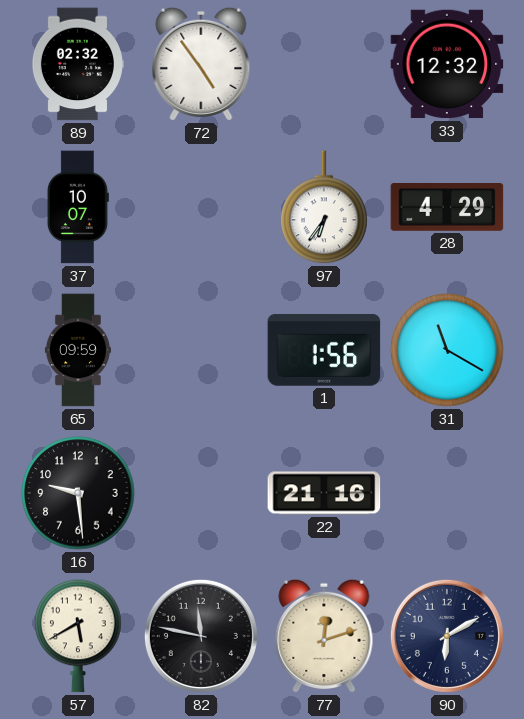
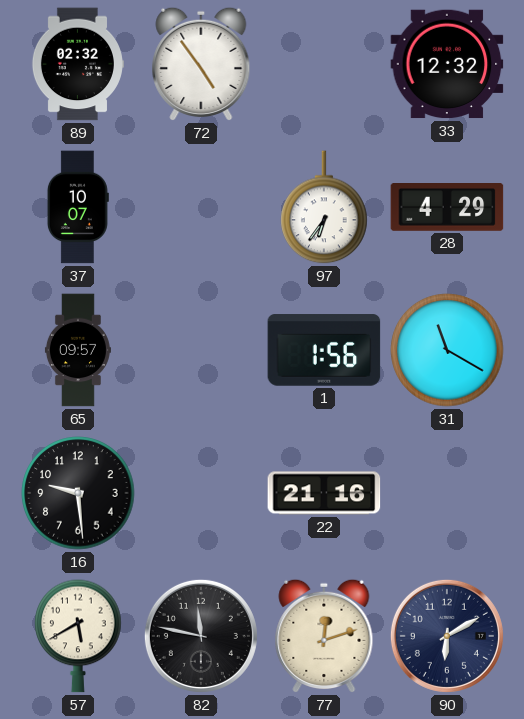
65: 09:59 -> 09:57 (78, 350)
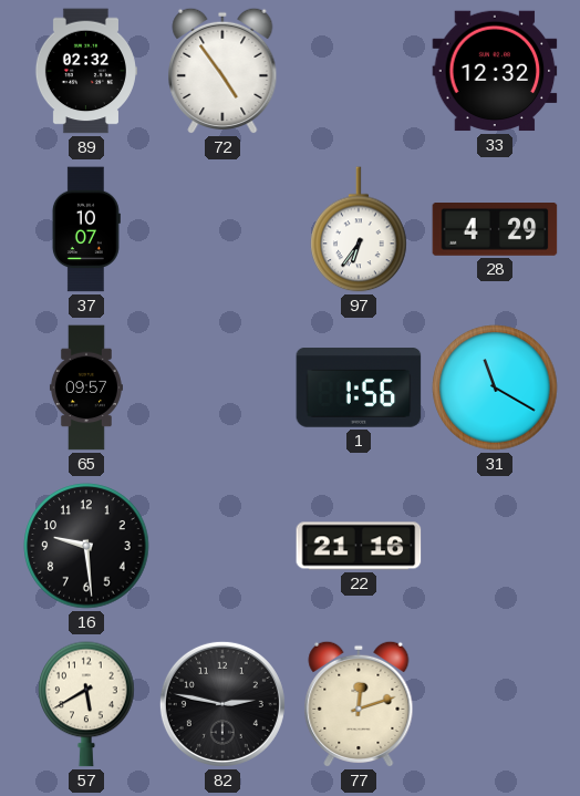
82: 11:47 -> 2:47 (222, 704)
90: 6:10 -> none (447, 636)
